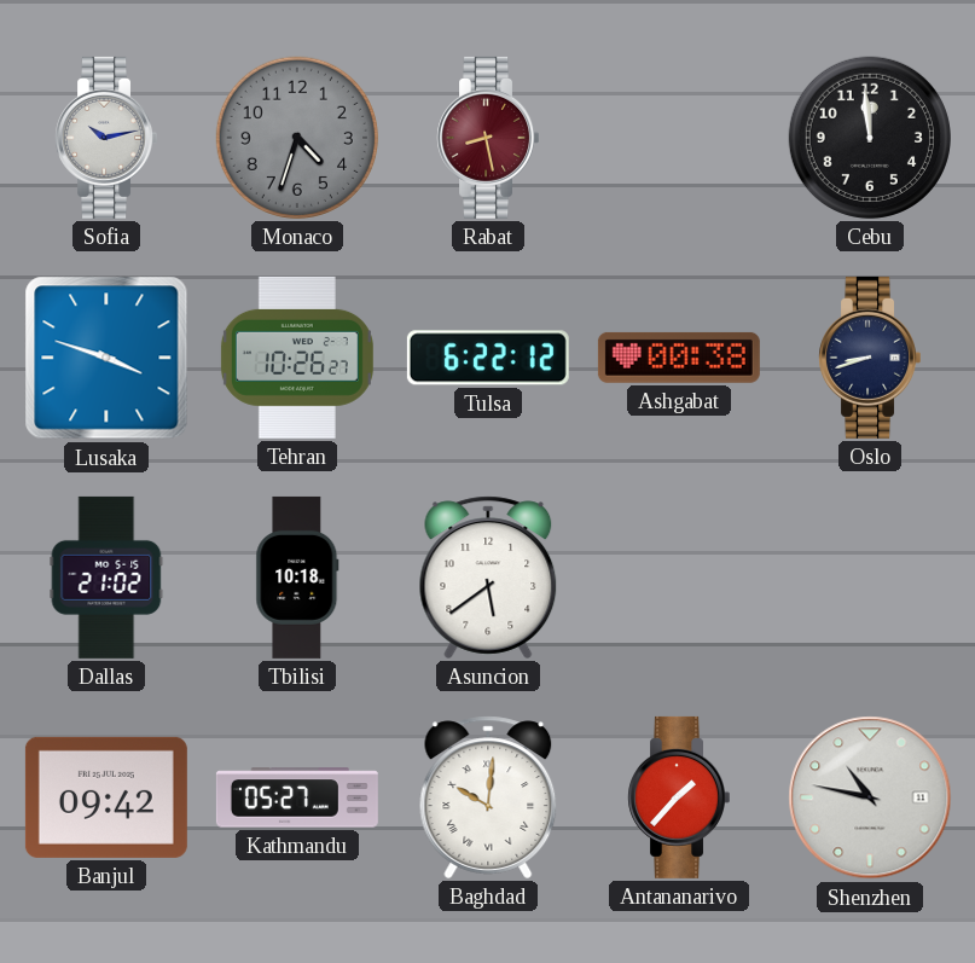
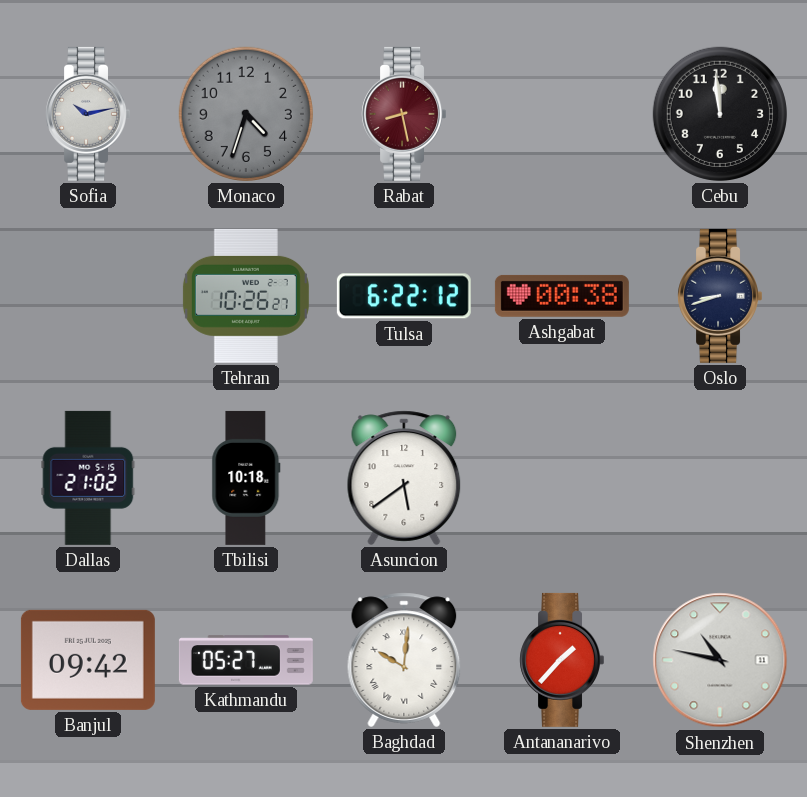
Lusaka: 3:48 -> none (106, 358)
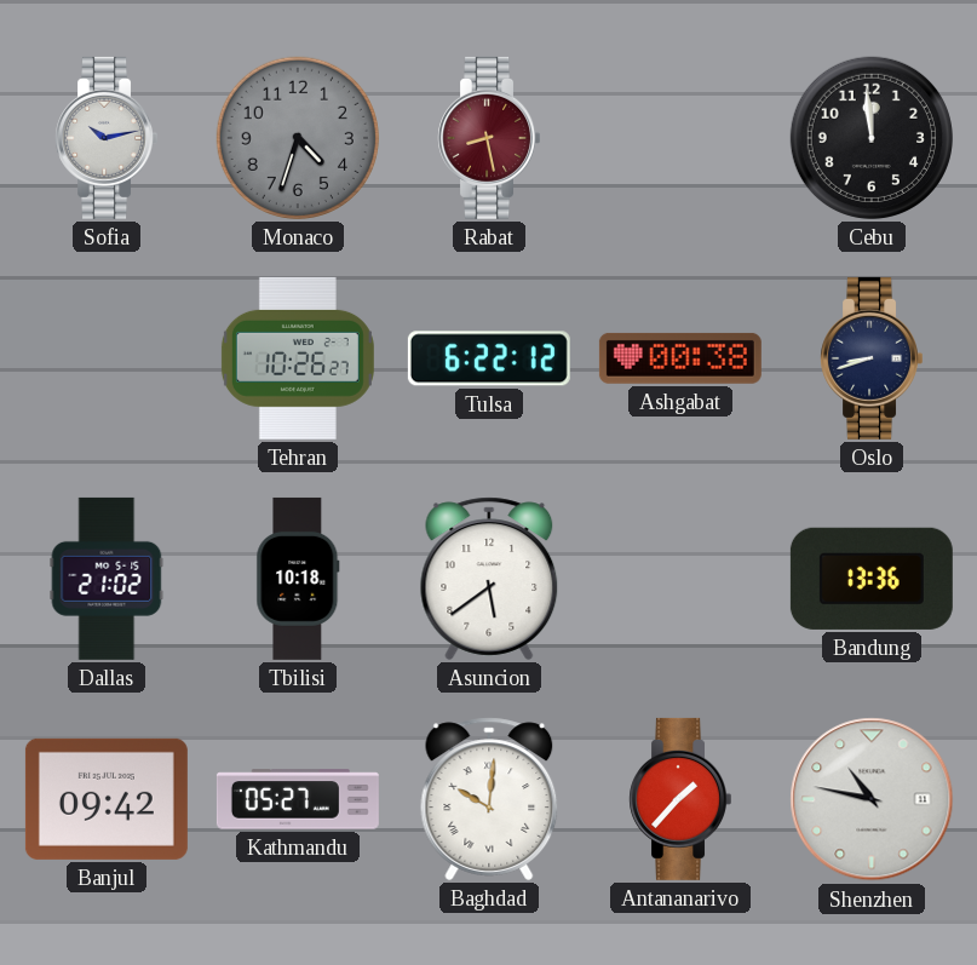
Bandung: none -> 13:36 (872, 579)
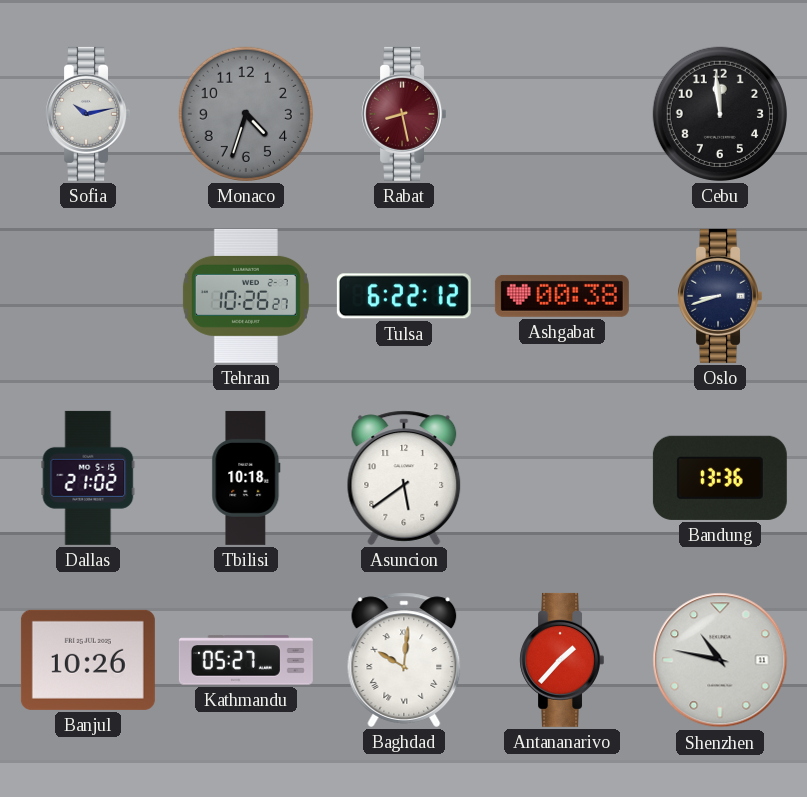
Banjul: 09:42 -> 10:26 (88, 660)
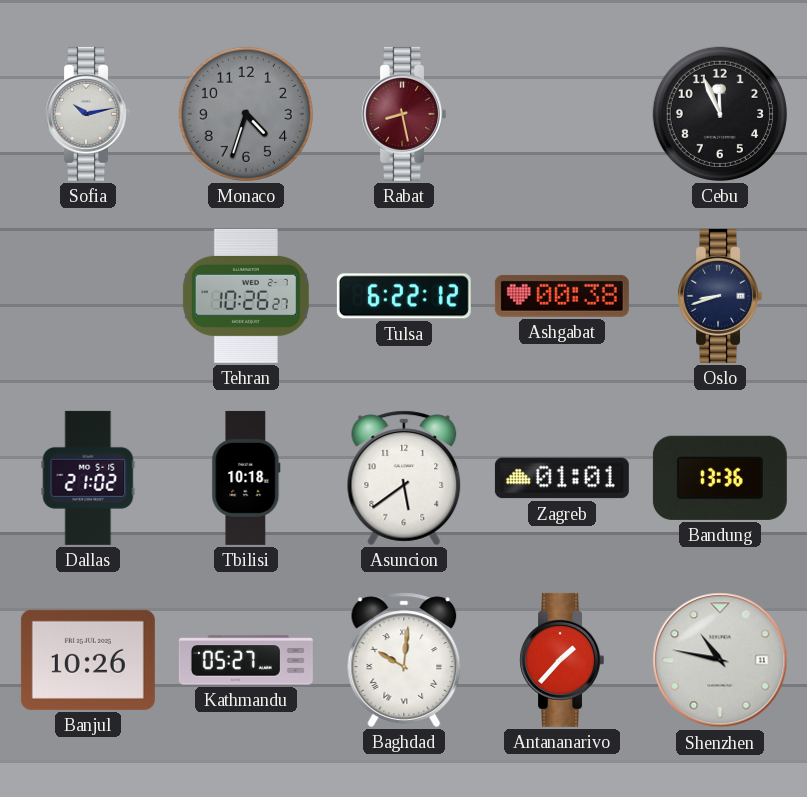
Cebu: 11:59 -> 11:56 (720, 114)
Zagreb: none -> 01:01 (562, 478)
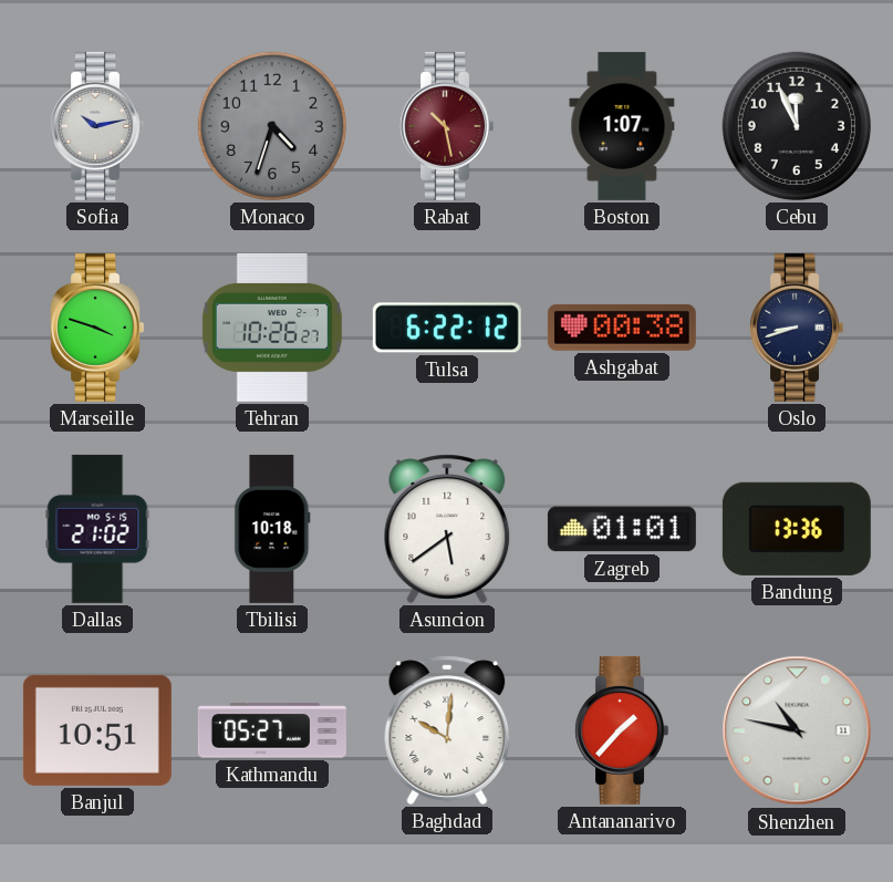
Rabat: 8:28 -> 10:28 (446, 126)
Boston: none -> 1:07 (622, 126)
Marseille: none -> 3:48 (96, 328)
Banjul: 10:26 -> 10:51 (97, 730)
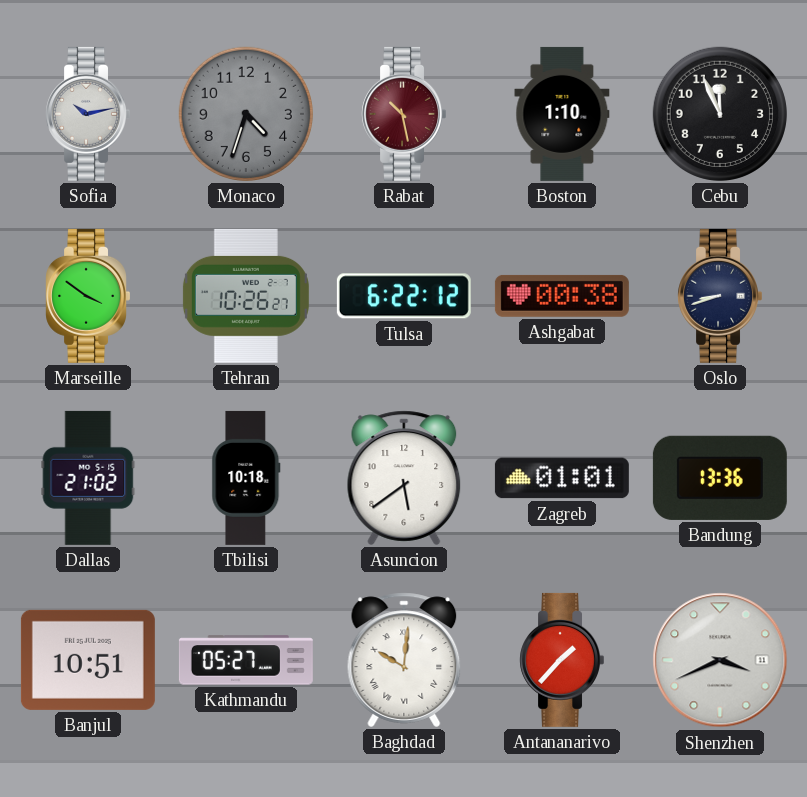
Boston: 1:07 -> 1:10 (562, 114)
Marseille: 3:48 -> 3:51 (87, 296)
Shenzhen: 10:47 -> 3:41 (720, 660)
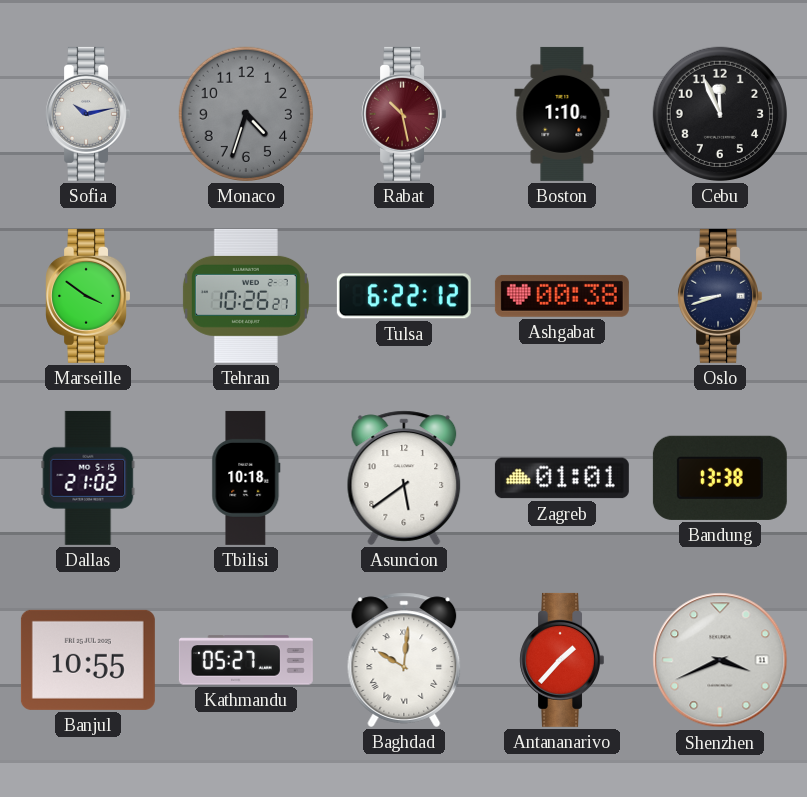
Bandung: 13:36 -> 13:38 (720, 478)
Banjul: 10:51 -> 10:55 (88, 660)
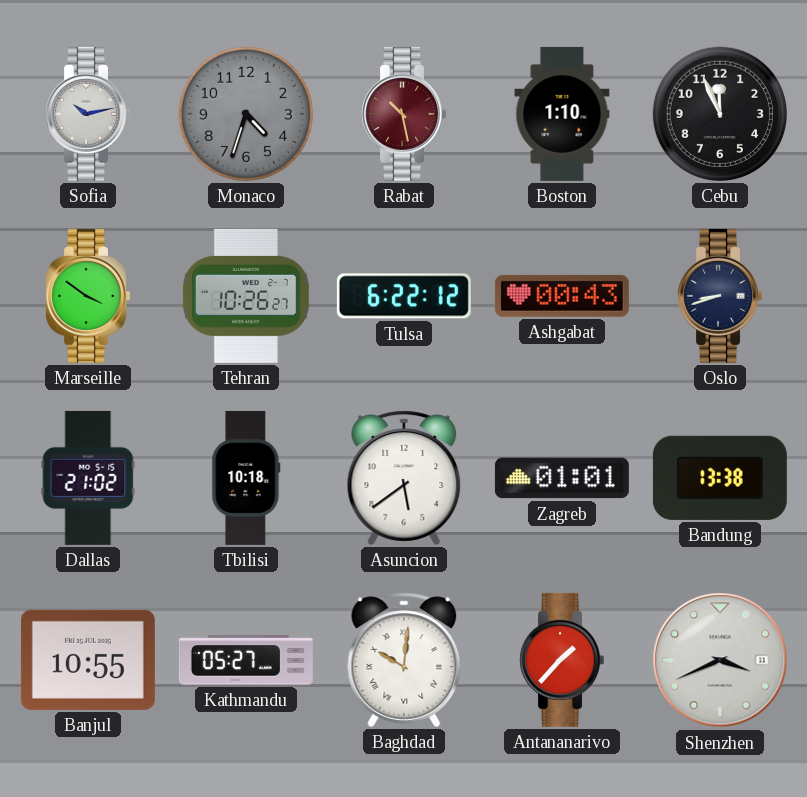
Ashgabat: 00:38 -> 00:43 (562, 296)
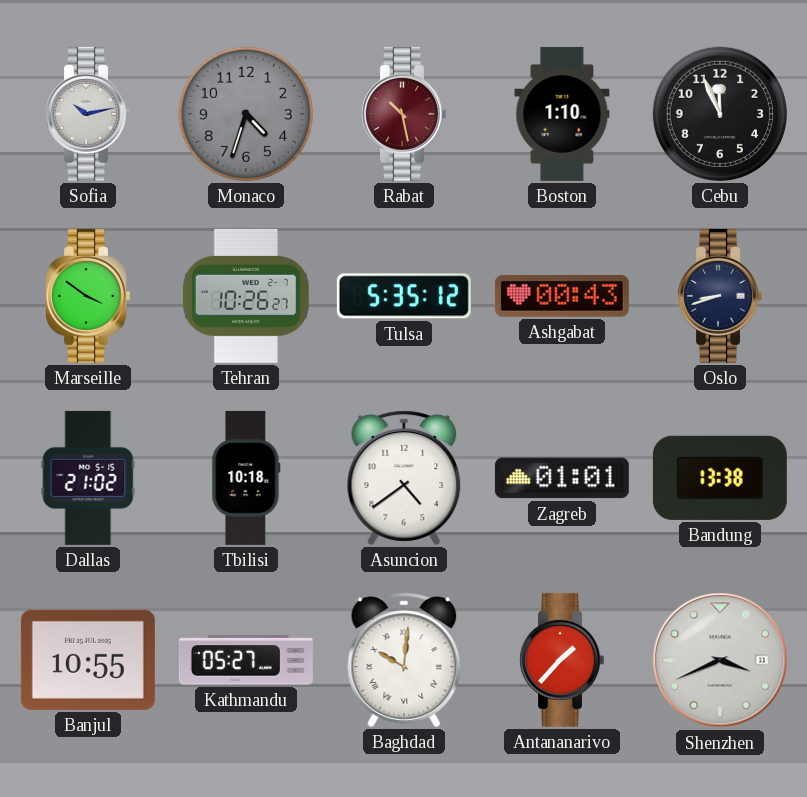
Tulsa: 6:22 -> 5:35 (404, 296)
Asuncion: 5:39 -> 4:39 (404, 478)
